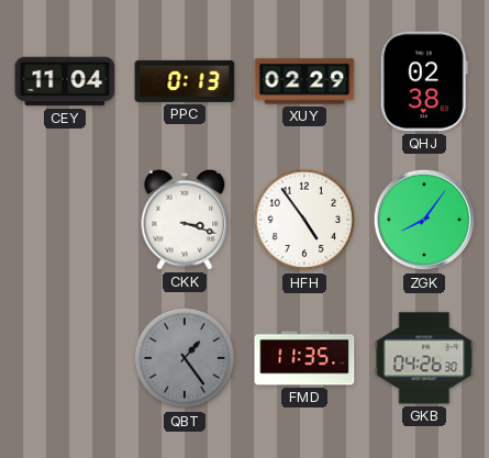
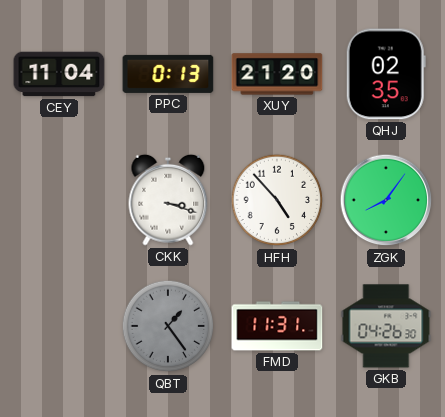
XUY: 02:29 -> 21:20 (277, 74)
QHJ: 02:38 -> 02:35 (386, 74)
HFH: 4:54 -> 4:53 (277, 200)
FMD: 11:35 -> 11:31 (277, 326)
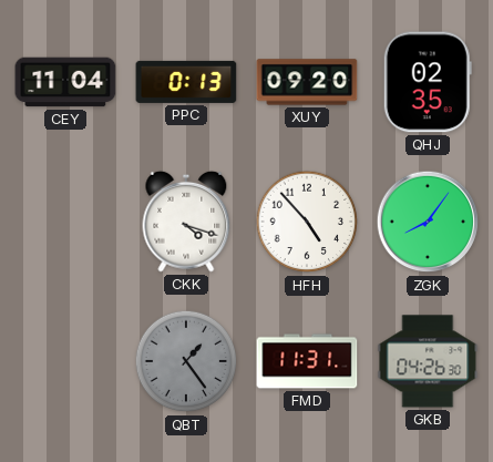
XUY: 21:20 -> 09:20 (307, 82)
CKK: 3:18 -> 4:18 (186, 222)
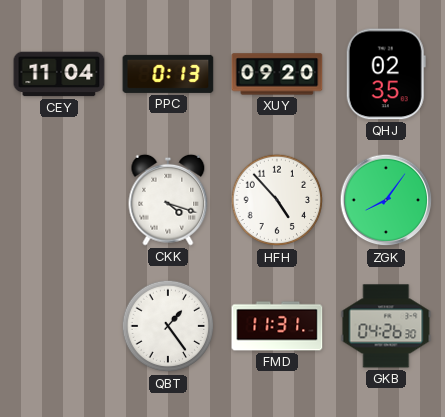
QBT dial: grey -> white (168, 326)
